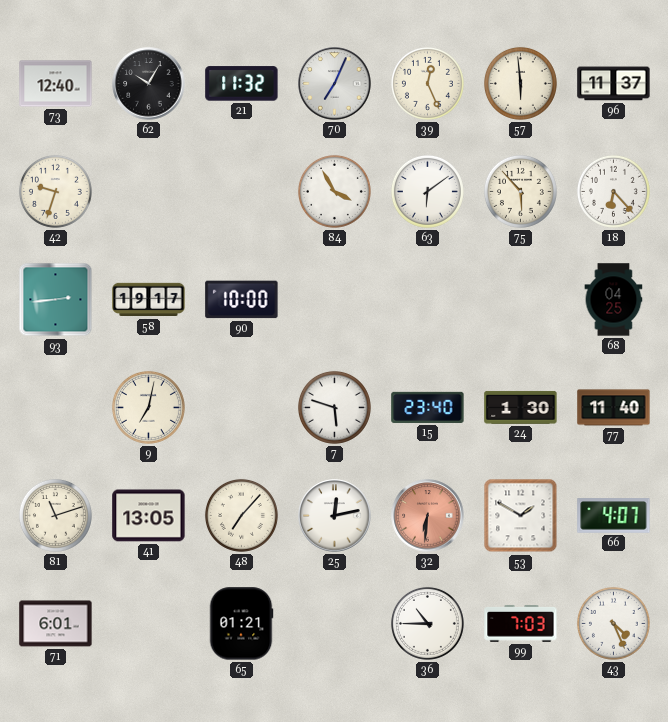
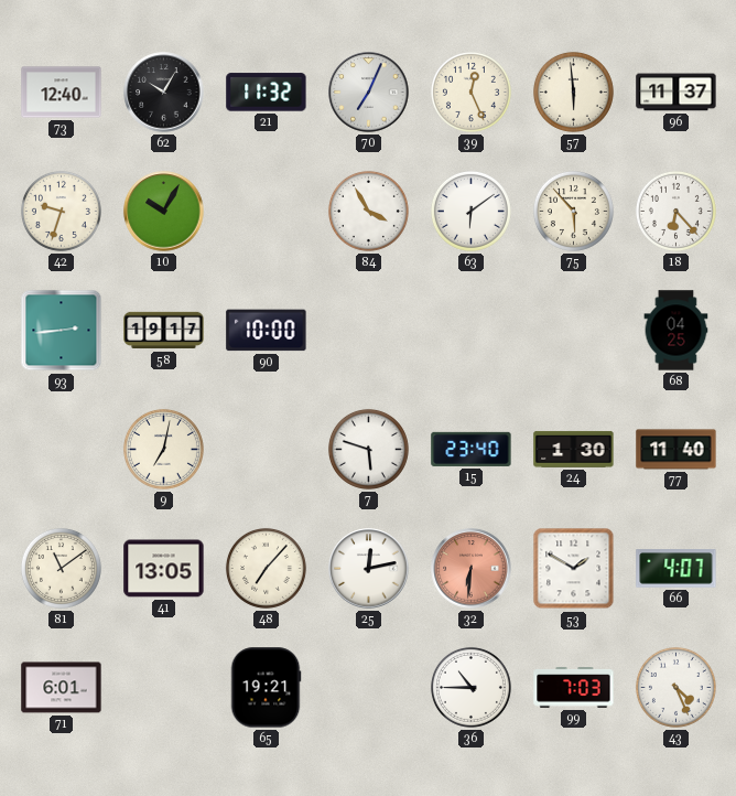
10: none -> 10:05 (164, 212)
81: 11:12 -> 11:09 (61, 568)
65: 01:21 -> 19:21 (266, 688)
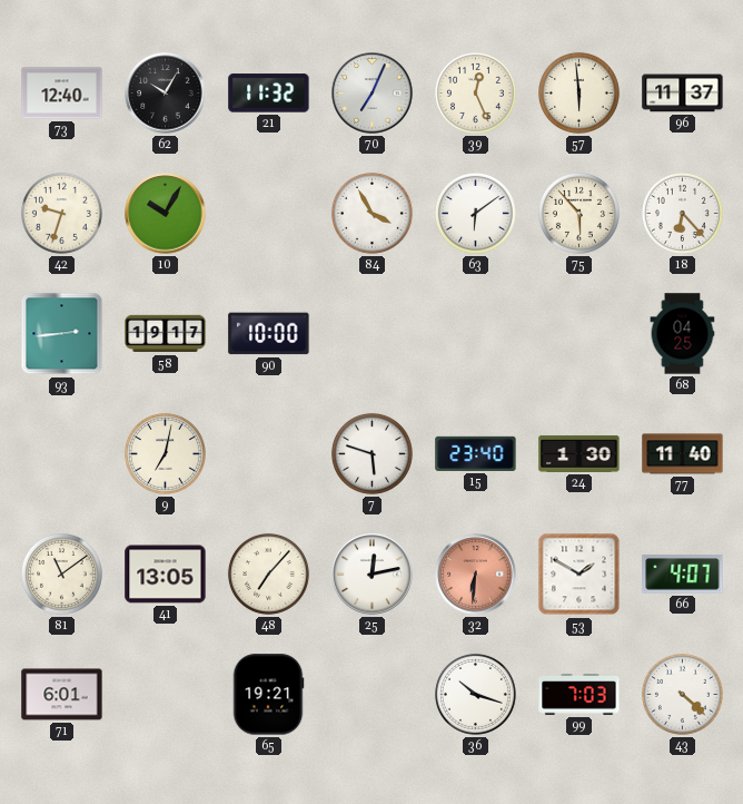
36: 10:45 -> 10:18 (475, 694)
43: 4:26 -> 4:22 (682, 694)
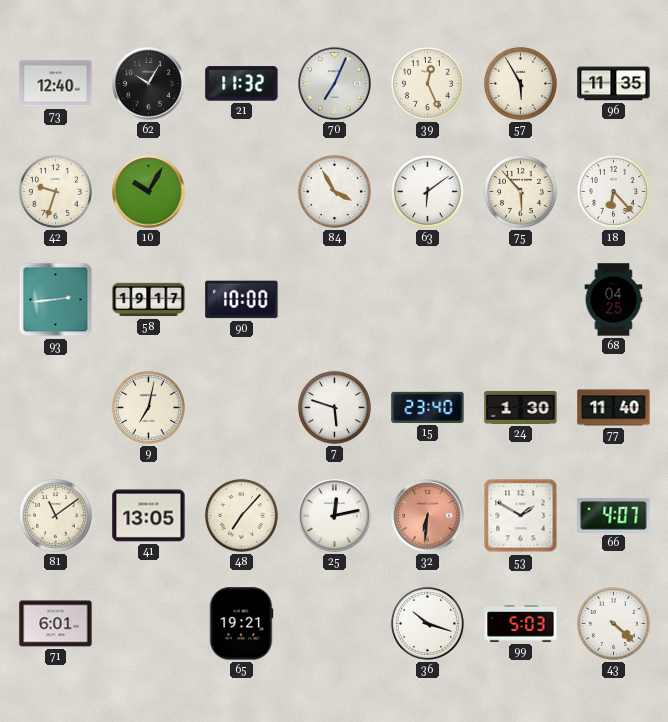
57: 5:59 -> 5:55 (520, 83)
96: 11:37 -> 11:35 (614, 84)
99: 7:03 -> 5:03 (521, 624)
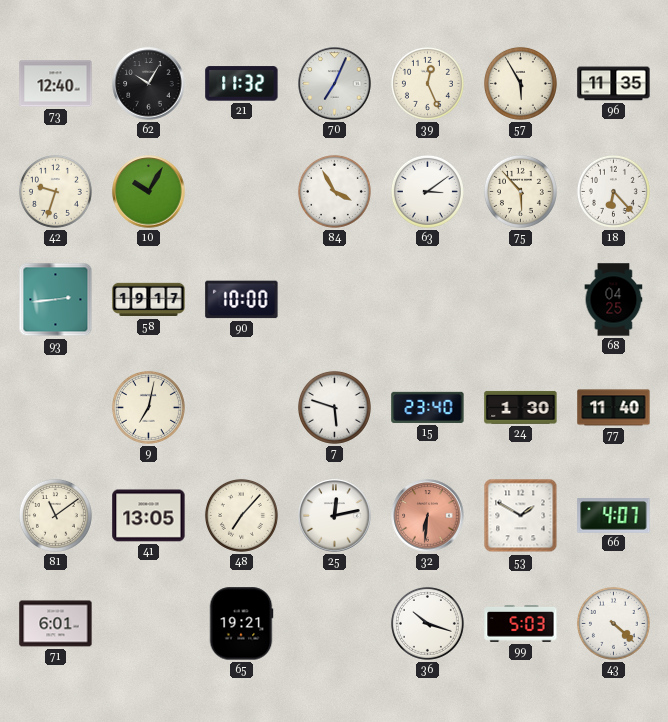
63: 6:09 -> 3:09 (427, 191)
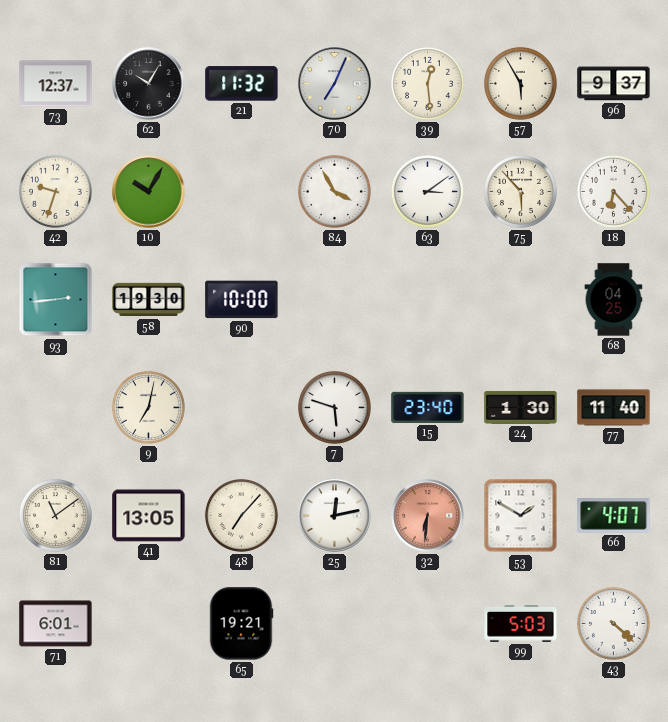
73: 12:40 -> 12:37 (56, 84)
39: 12:26 -> 12:29 (427, 83)
96: 11:35 -> 9:37 (614, 84)
58: 19:17 -> 19:30 (149, 300)
36: 10:18 -> none (427, 623)
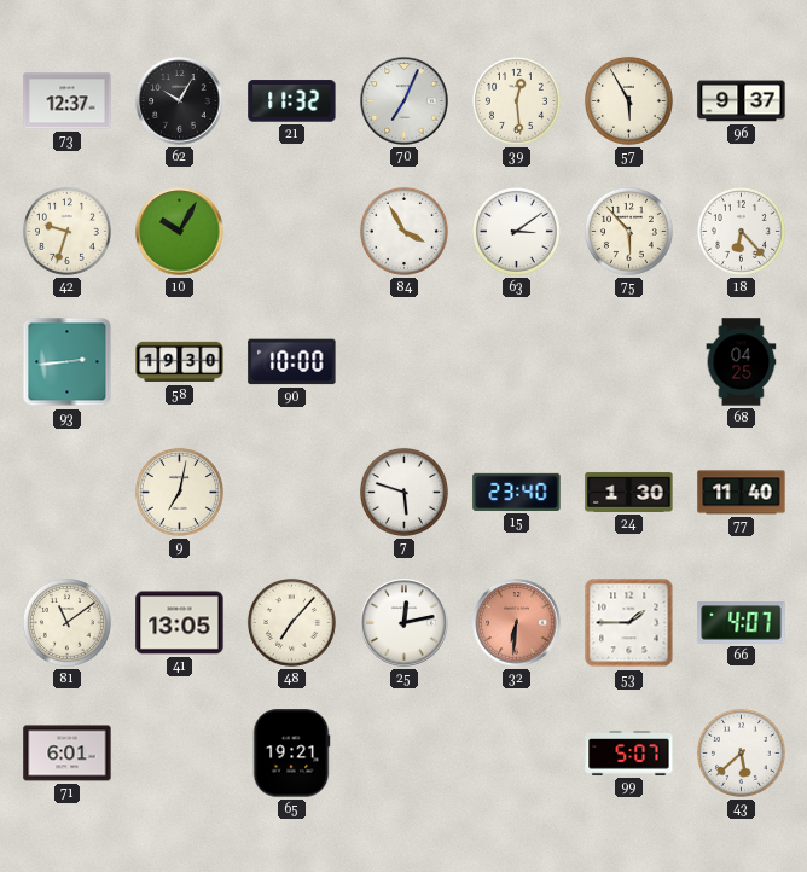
53: 1:50 -> 1:45 (629, 623)
99: 5:03 -> 5:07 (629, 754)
43: 4:22 -> 5:38 (741, 752)
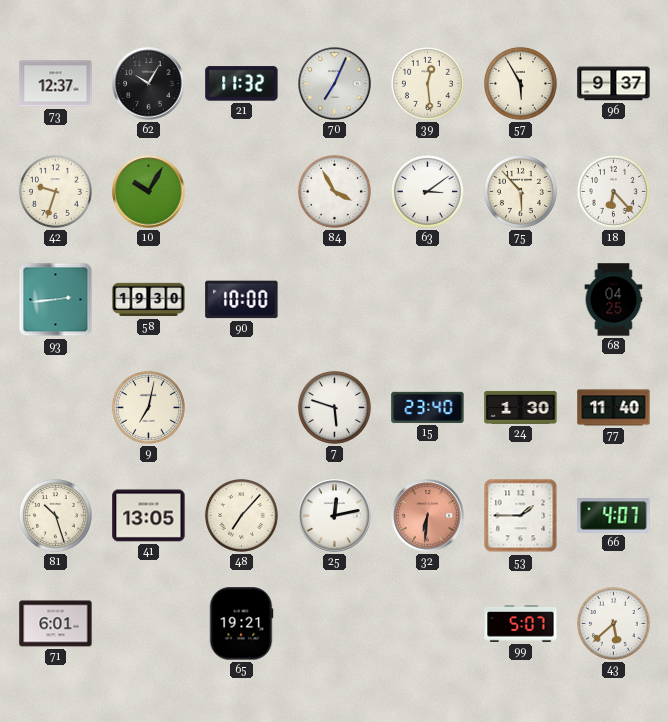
81: 11:09 -> 10:27 (55, 515)
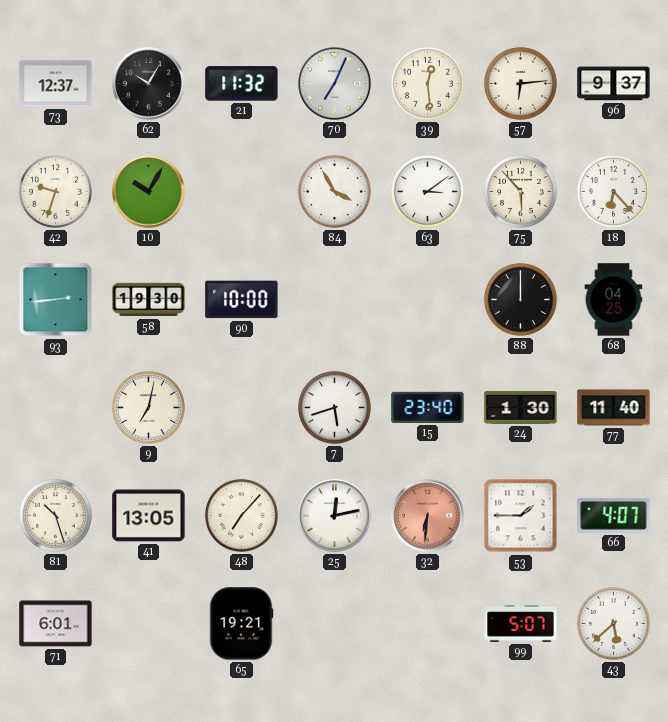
57: 5:55 -> 6:14 (520, 83)
88: none -> 12:00 (520, 299)
7: 5:48 -> 5:42 (334, 407)
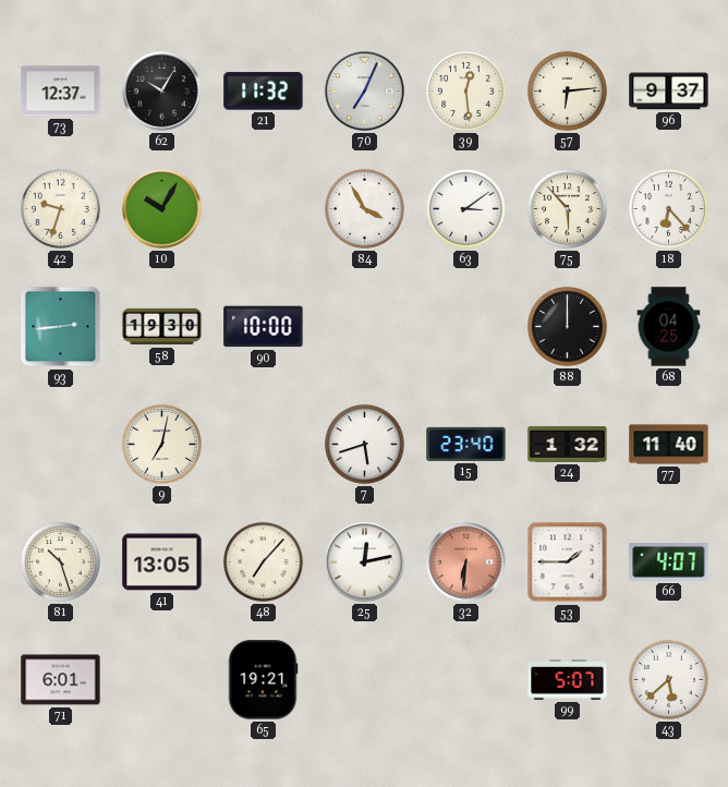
24: 1:30 -> 1:32 (568, 444)
